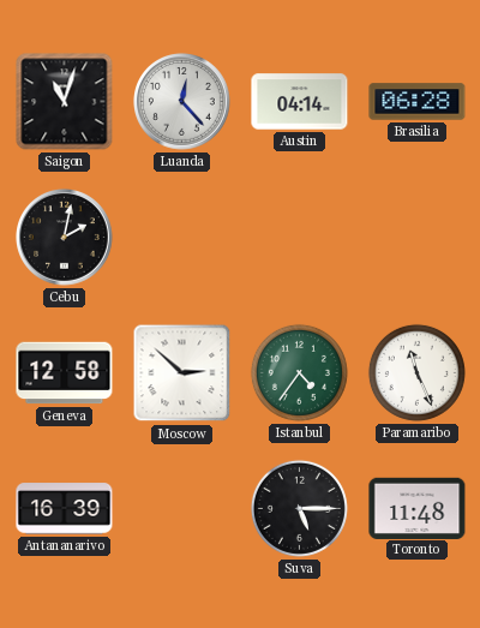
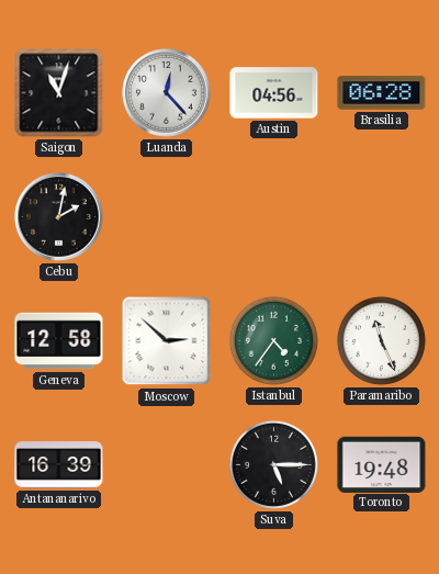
Austin: 04:14 -> 04:56 (274, 93)
Toronto: 11:48 -> 19:48 (382, 464)
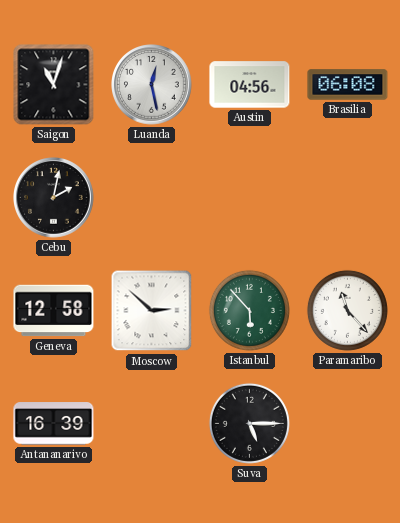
Luanda: 12:23 -> 12:28 (152, 85)
Brasilia: 06:28 -> 06:08 (348, 85)
Istanbul: 4:36 -> 5:53 (249, 310)
Paramaribo: 11:26 -> 11:23 (347, 310)
Toronto: 19:48 -> none (382, 464)
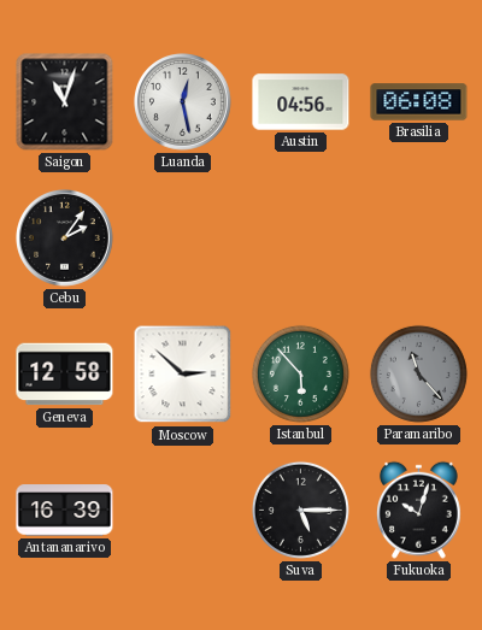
Cebu: 2:02 -> 2:06 (65, 239)
Paramaribo dial: white -> grey (418, 373)
Fukuoka: none -> 10:03 (418, 510)
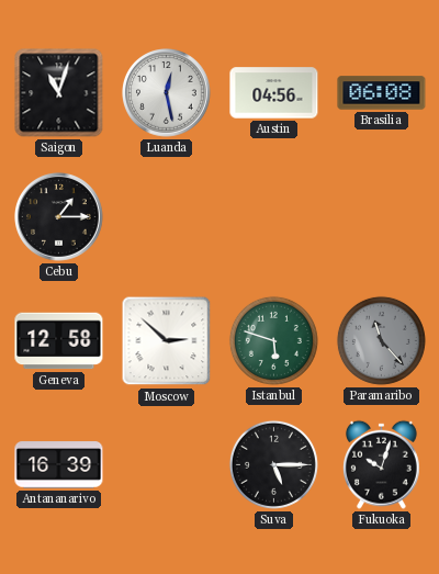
Cebu: 2:06 -> 1:15 (59, 217)
Istanbul: 5:53 -> 5:48 (273, 340)
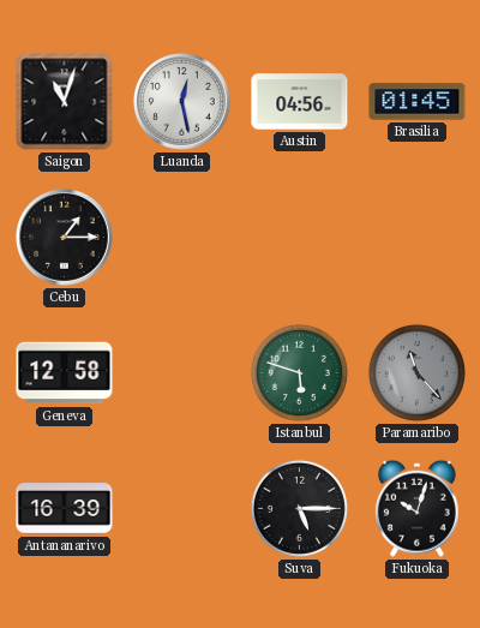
Brasilia: 06:08 -> 01:45 (418, 102)
Moscow: 2:52 -> none (167, 341)
